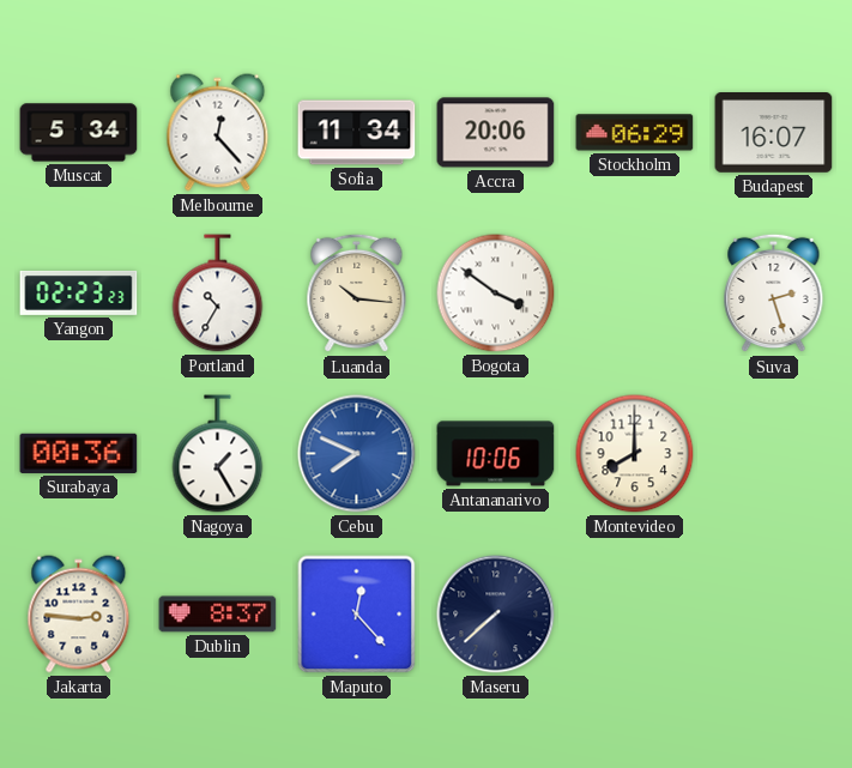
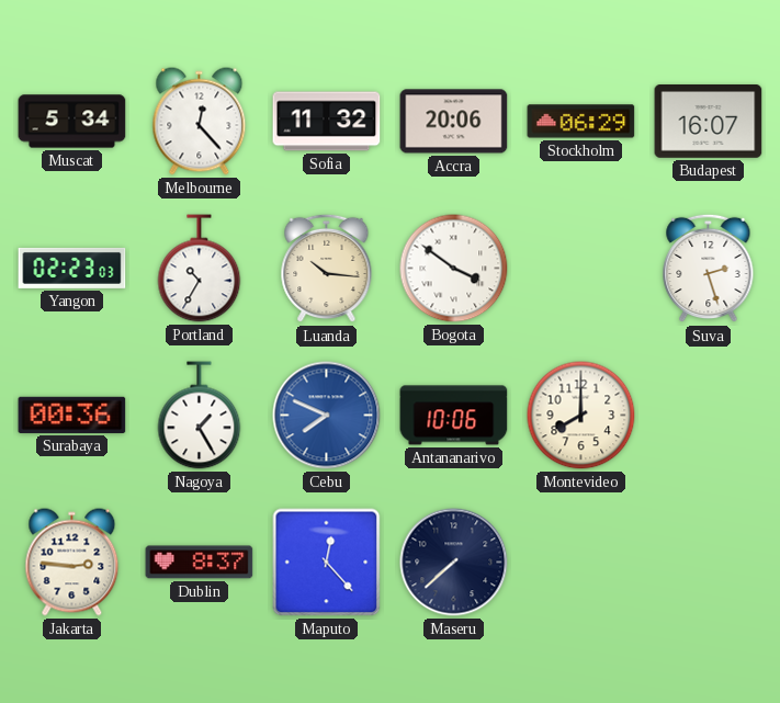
Sofia: 11:34 -> 11:32 (327, 122)
Yangon: 02:23:23 -> 02:23:03 (72, 268)
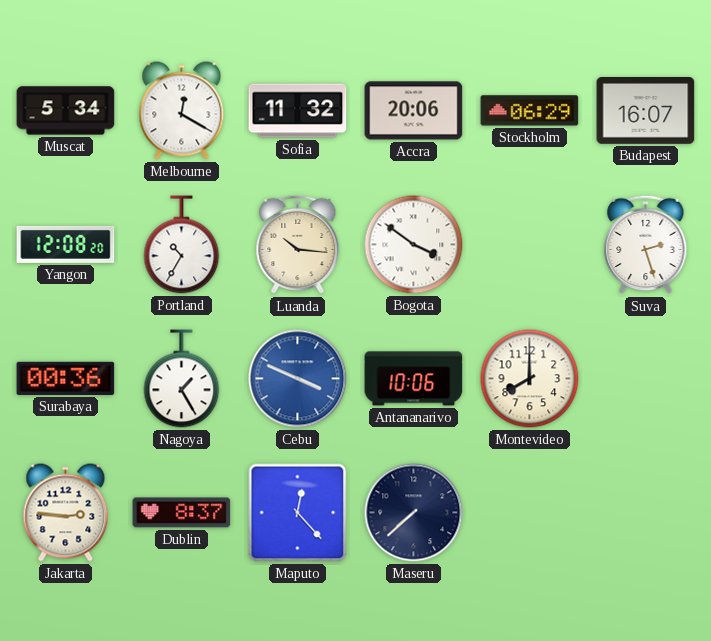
Melbourne: 12:23 -> 12:20 (182, 111)
Yangon: 02:23 -> 12:08 (66, 244)
Cebu: 7:49 -> 3:49 (298, 379)
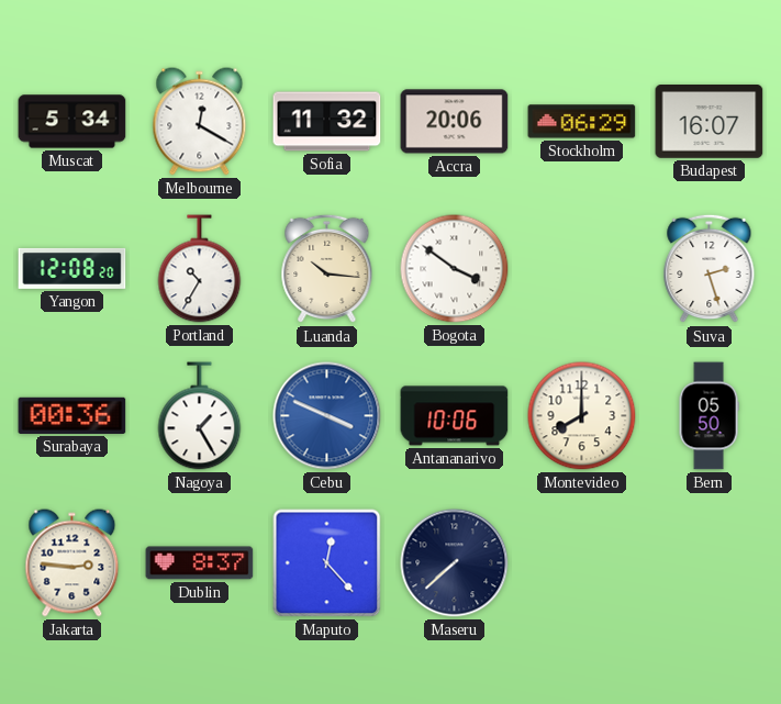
Bern: none -> 05:50 (709, 416)
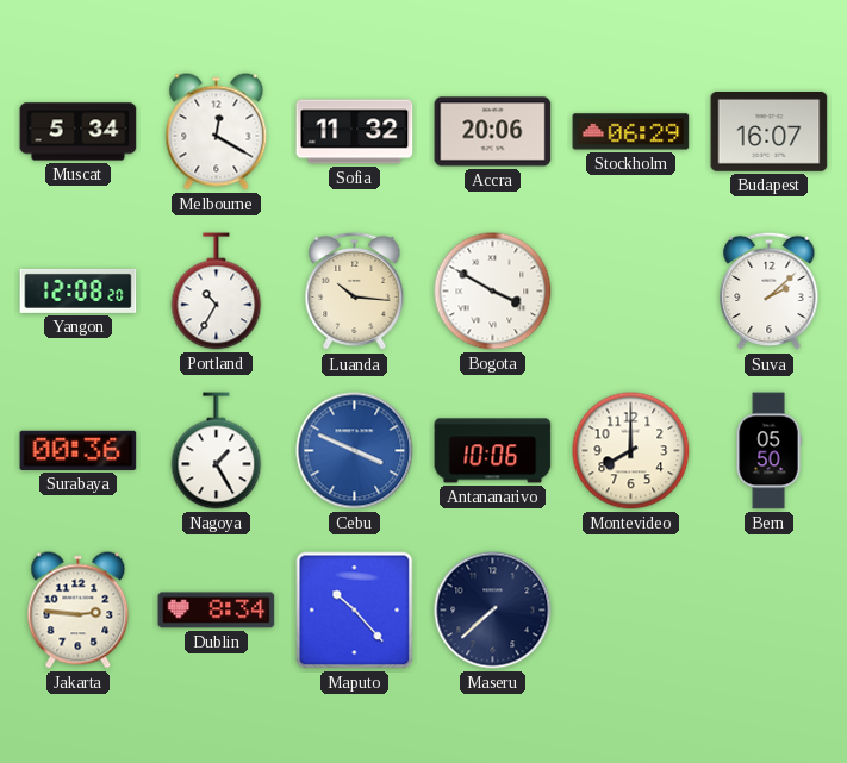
Bogota: 3:51 -> 3:50 (493, 292)
Suva: 2:27 -> 2:08 (770, 292)
Dublin: 8:37 -> 8:34 (217, 611)
Maputo: 12:23 -> 10:23 (355, 611)
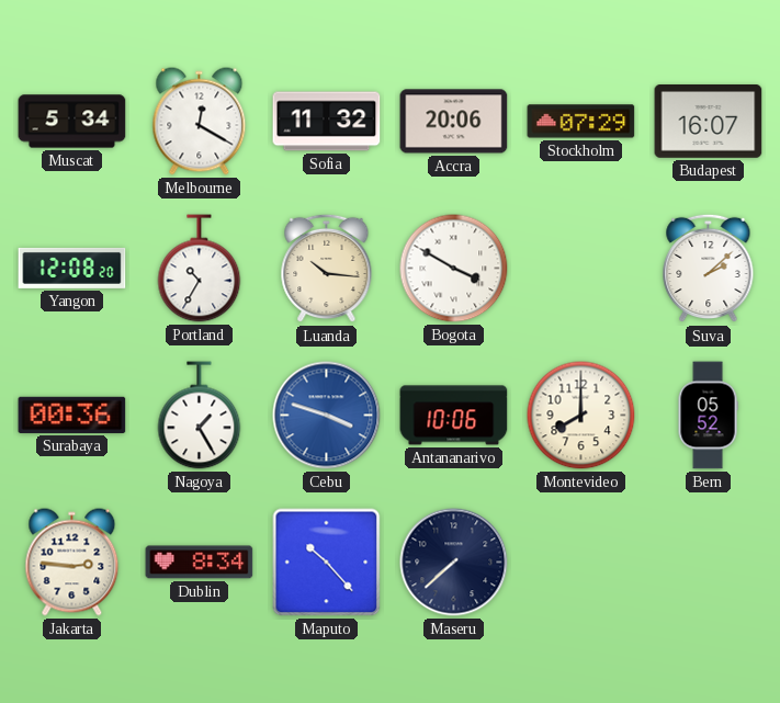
Stockholm: 06:29 -> 07:29 (581, 122)
Cebu: 3:49 -> 3:48 (327, 416)
Bern: 05:50 -> 05:52 (708, 416)
